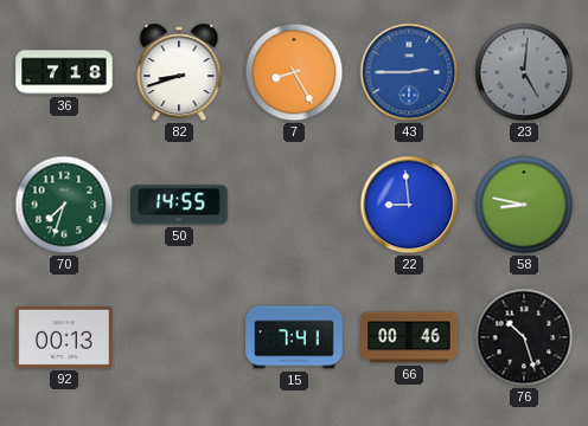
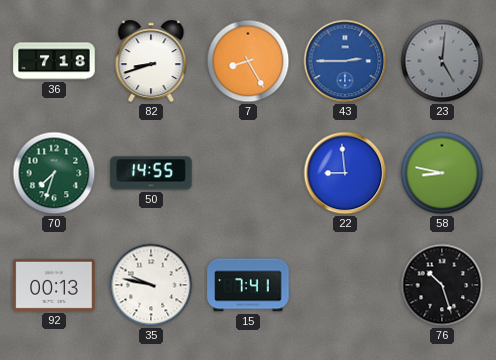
35: none -> 9:47 (151, 285)
66: 00:46 -> none (409, 337)
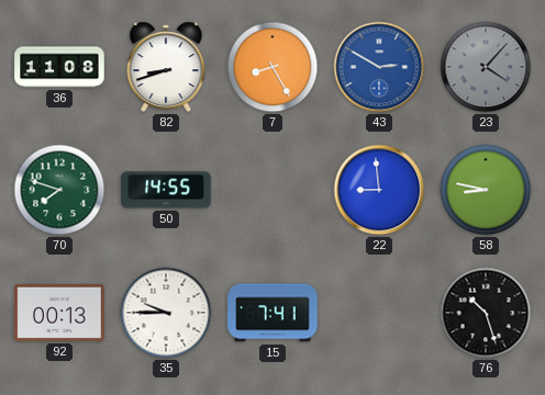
36: 7:18 -> 11:08 (59, 67)
43: 2:45 -> 2:50 (379, 67)
23: 5:01 -> 4:07 (486, 67)
70: 7:33 -> 7:48 (59, 190)
35: 9:47 -> 9:45 (166, 313)
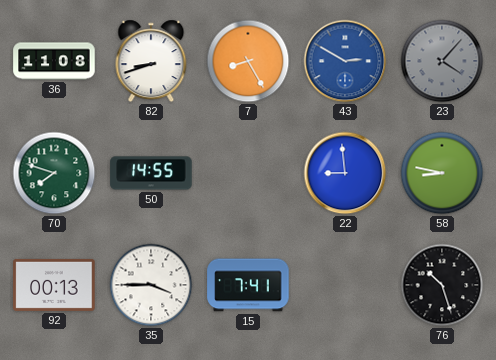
35: 9:45 -> 3:45 (151, 285)
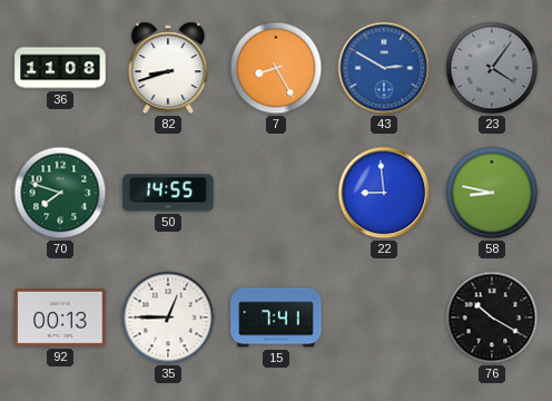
23: 4:07 -> 4:06 (492, 68)
35: 3:45 -> 12:45 (168, 317)
76: 10:27 -> 10:20 (492, 317)
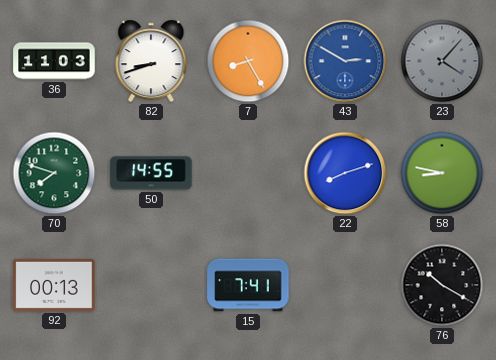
36: 11:08 -> 11:03 (54, 61)
23: 4:06 -> 4:07 (442, 61)
22: 8:59 -> 8:12 (345, 173)
35: 12:45 -> none (168, 317)
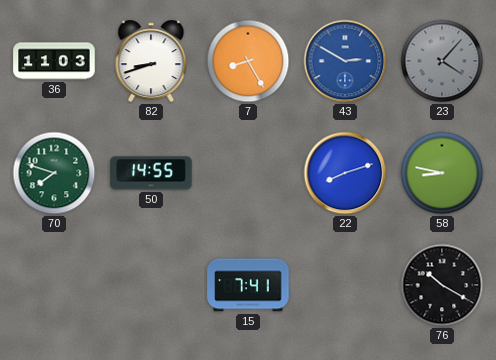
92: 00:13 -> none (54, 285)
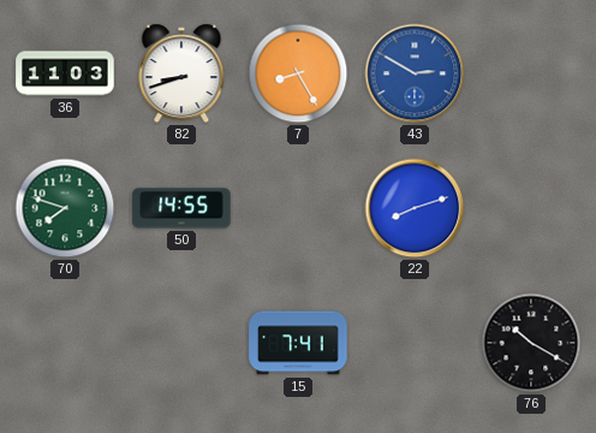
23: 4:07 -> none (442, 61)
58: 8:47 -> none (442, 173)
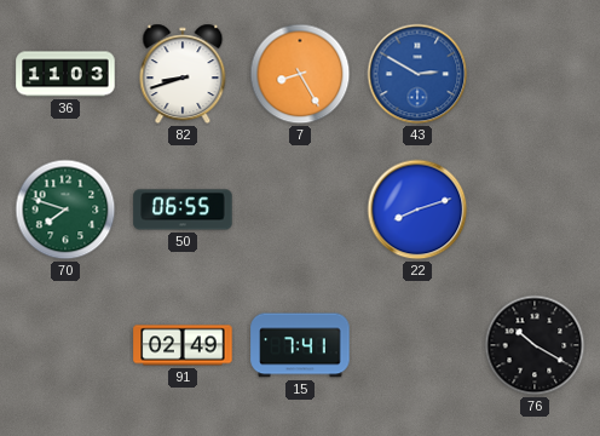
50: 14:55 -> 06:55 (183, 210)
91: none -> 02:49 (183, 345)
